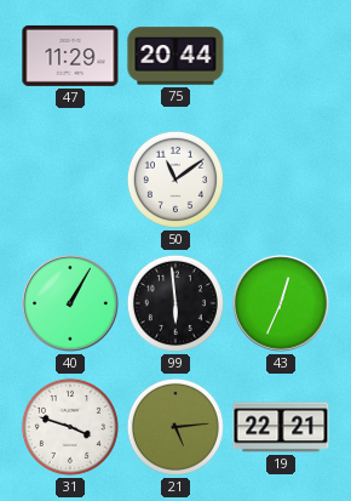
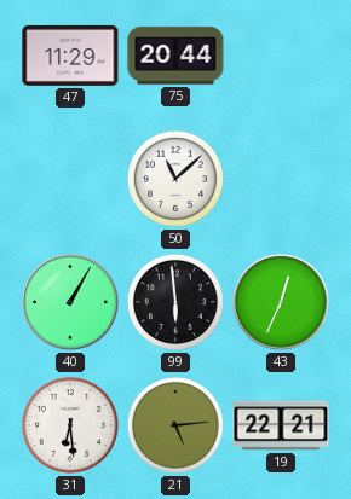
50: 11:09 -> 11:08 (175, 179)
31: 3:48 -> 6:29 (70, 425)
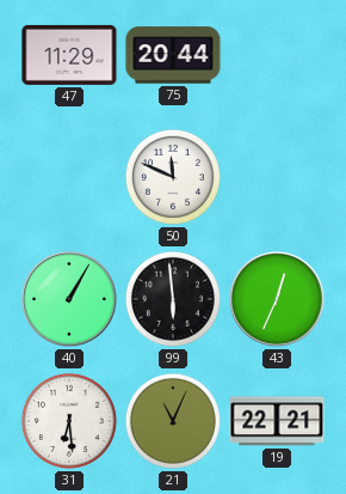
50: 11:08 -> 11:49 (173, 177)
21: 5:14 -> 11:04 (173, 421)
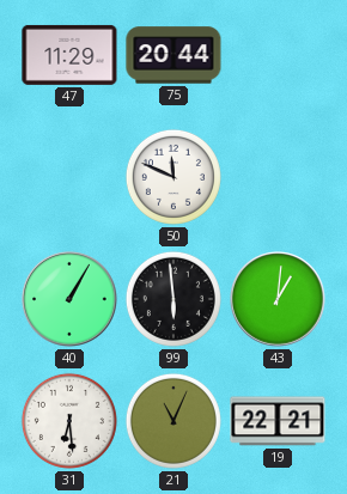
43: 12:34 -> 1:01 (278, 299)
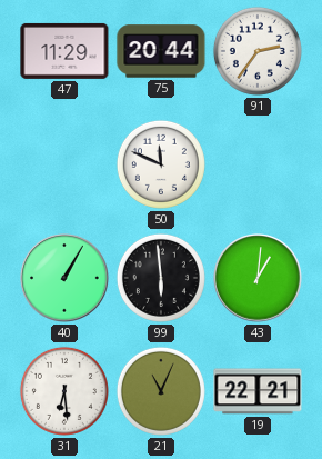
91: none -> 2:36 (258, 51)
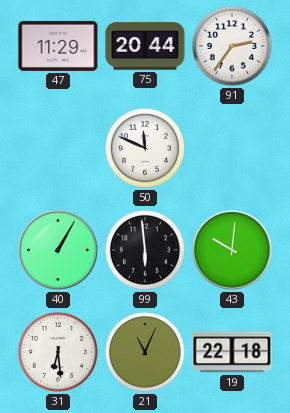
43: 1:01 -> 10:01 (232, 250)
19: 22:21 -> 22:18 (232, 352)
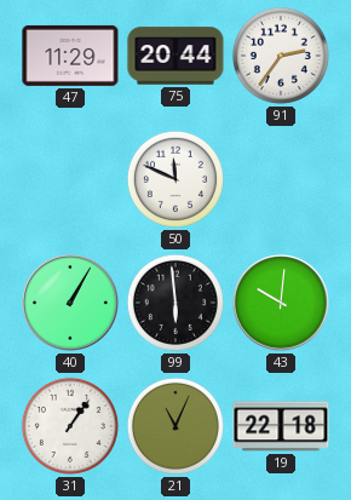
31: 6:29 -> 1:06 (70, 426)
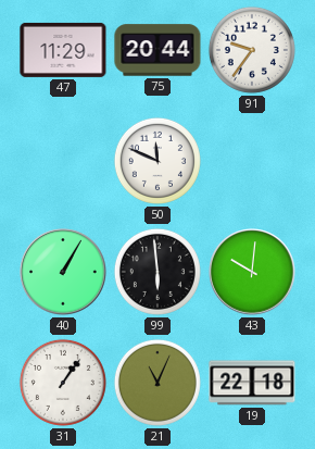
91: 2:36 -> 9:36 (252, 50)
